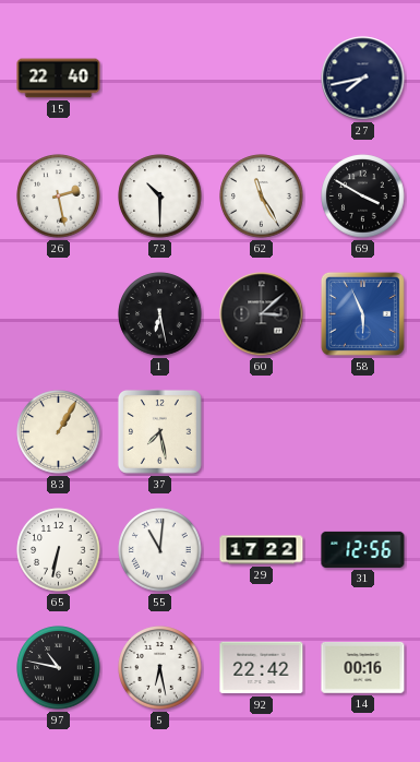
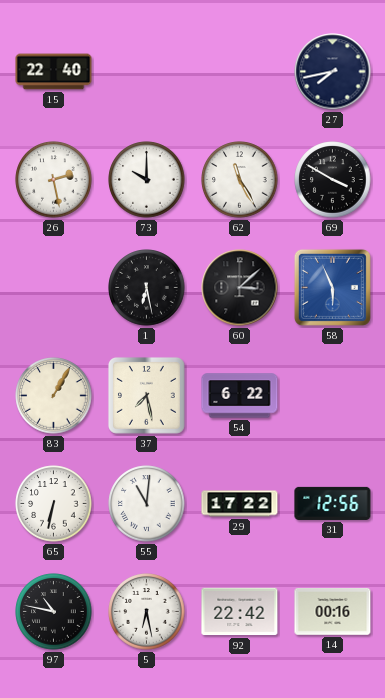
73: 10:30 -> 10:00 (147, 180)
54: none -> 6:22 (240, 396)
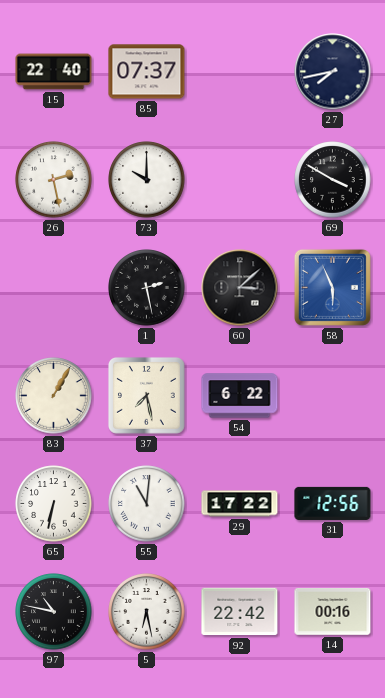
85: none -> 07:37 (147, 72)
62: 11:25 -> none (240, 180)
1: 6:28 -> 2:28 (147, 288)
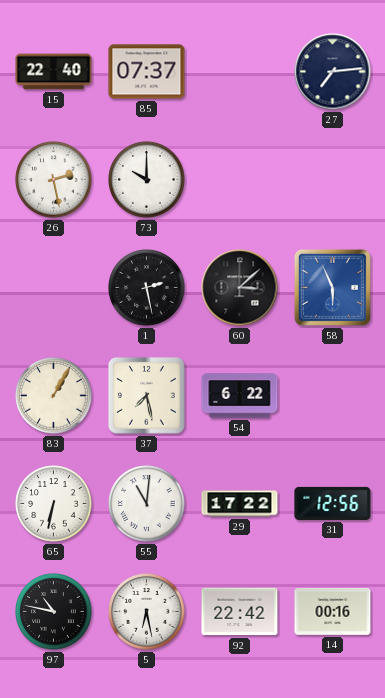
27: 7:43 -> 7:14 (333, 72)
69: 3:50 -> none (333, 180)
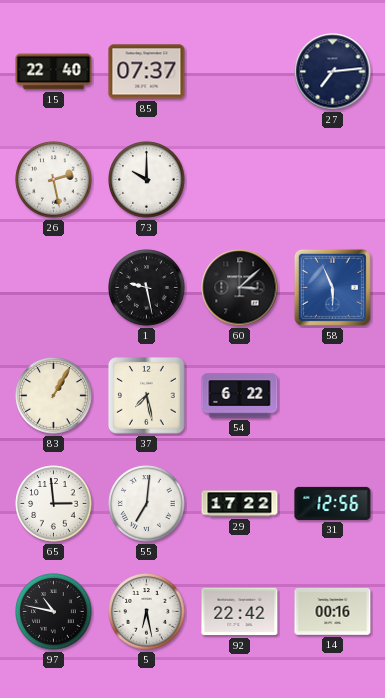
1: 2:28 -> 9:28 (147, 288)
65: 6:32 -> 2:59 (54, 504)
55: 11:01 -> 7:01 (147, 504)
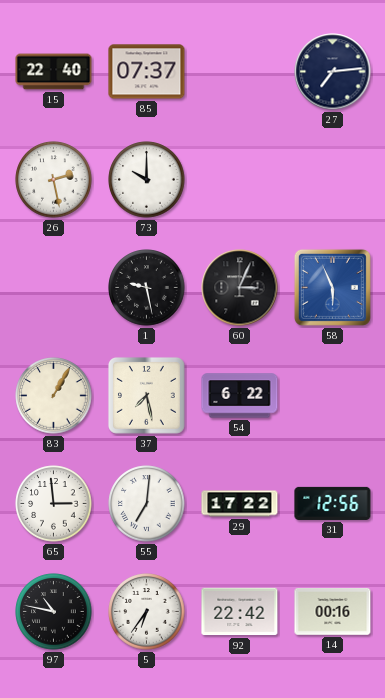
60: 3:08 -> 3:04 (240, 288)
5: 6:28 -> 6:36 (147, 612)
